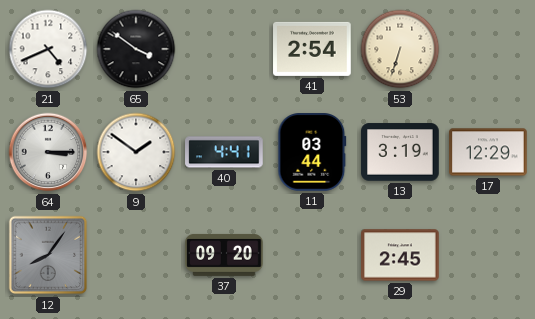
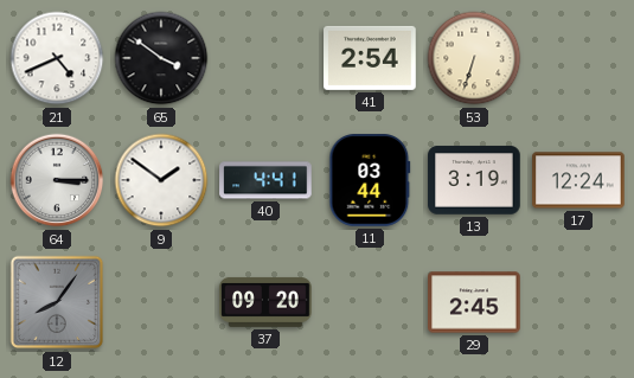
17: 12:29 -> 12:24 (578, 180)
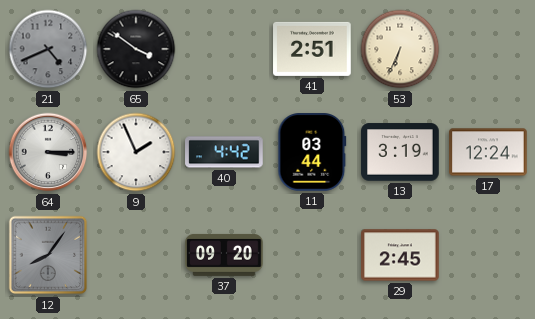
21 dial: white -> grey (48, 49)
41: 2:54 -> 2:51 (312, 49)
53: 6:33 -> 6:34 (400, 49)
9: 1:51 -> 1:56 (136, 152)
40: 4:41 -> 4:42 (224, 152)
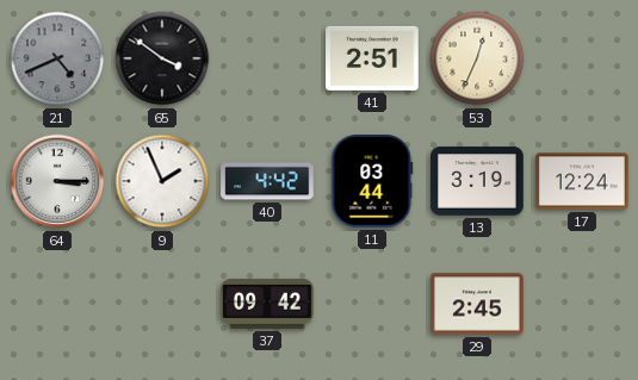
53: 6:34 -> 12:34 (477, 58)
12: 8:06 -> none (48, 255)
37: 09:20 -> 09:42 (267, 304)
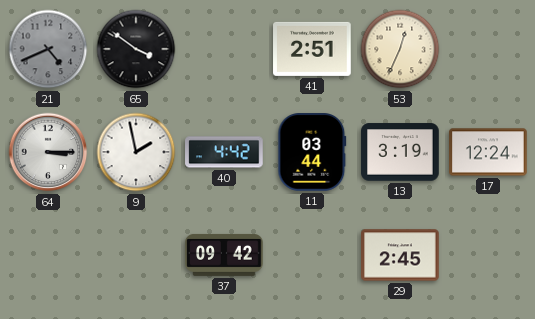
9: 1:56 -> 1:58 (136, 152)
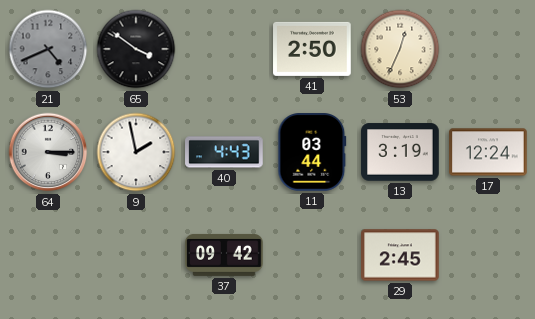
41: 2:51 -> 2:50 (312, 49)
40: 4:42 -> 4:43 (224, 152)
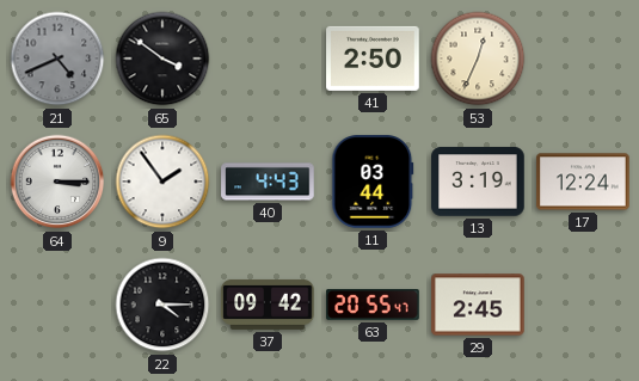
9: 1:58 -> 1:54 (162, 182)
22: none -> 4:15 (162, 305)
63: none -> 20:55 (373, 306)
